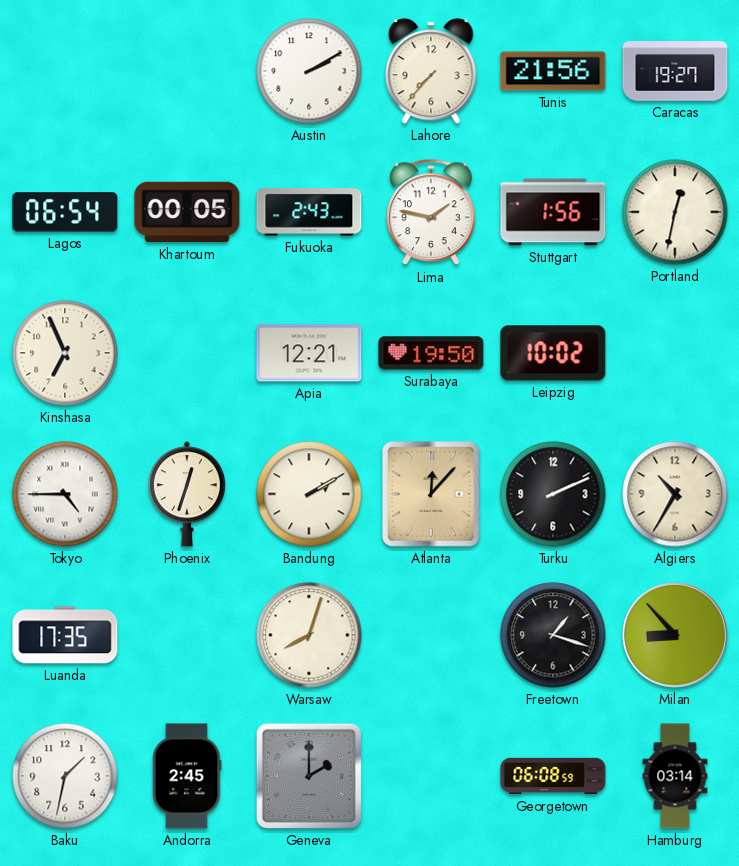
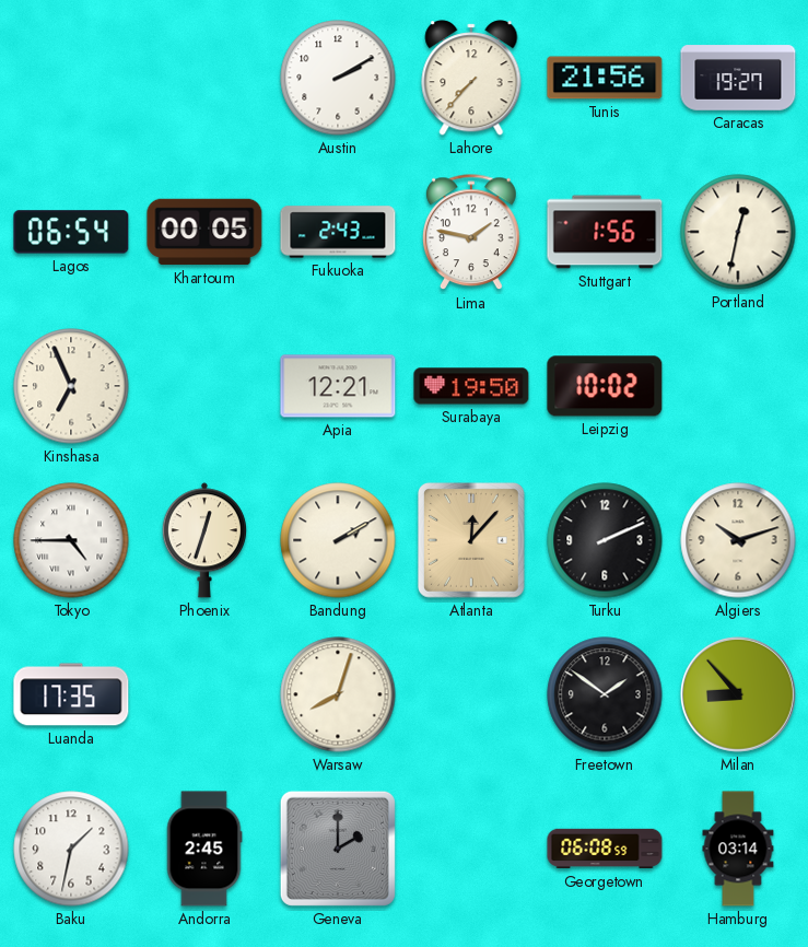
Algiers: 10:35 -> 10:12 (738, 540)
Freetown: 1:18 -> 1:51 (605, 694)
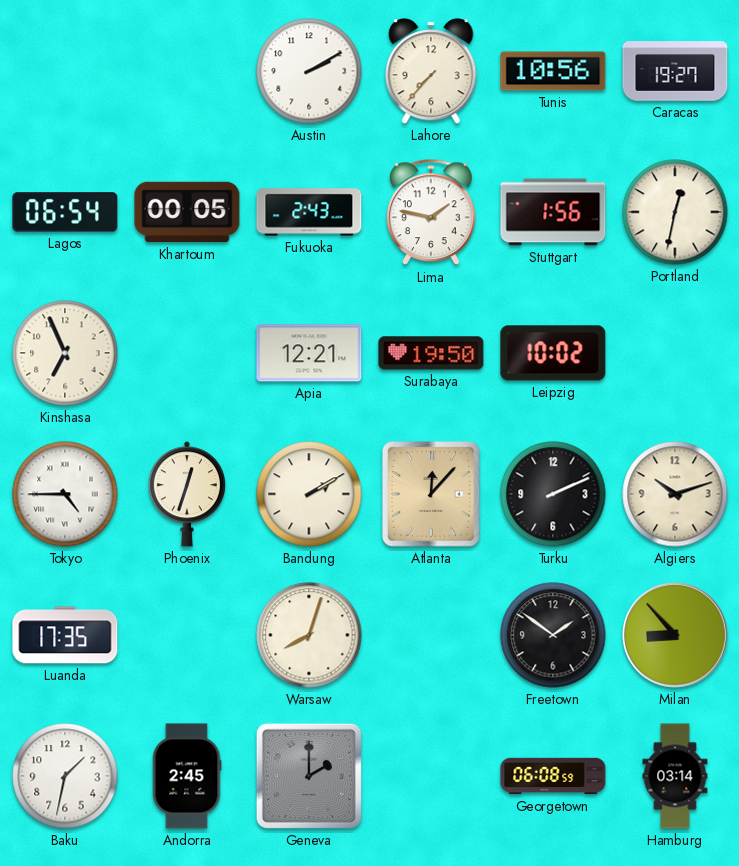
Tunis: 21:56 -> 10:56 (553, 71)
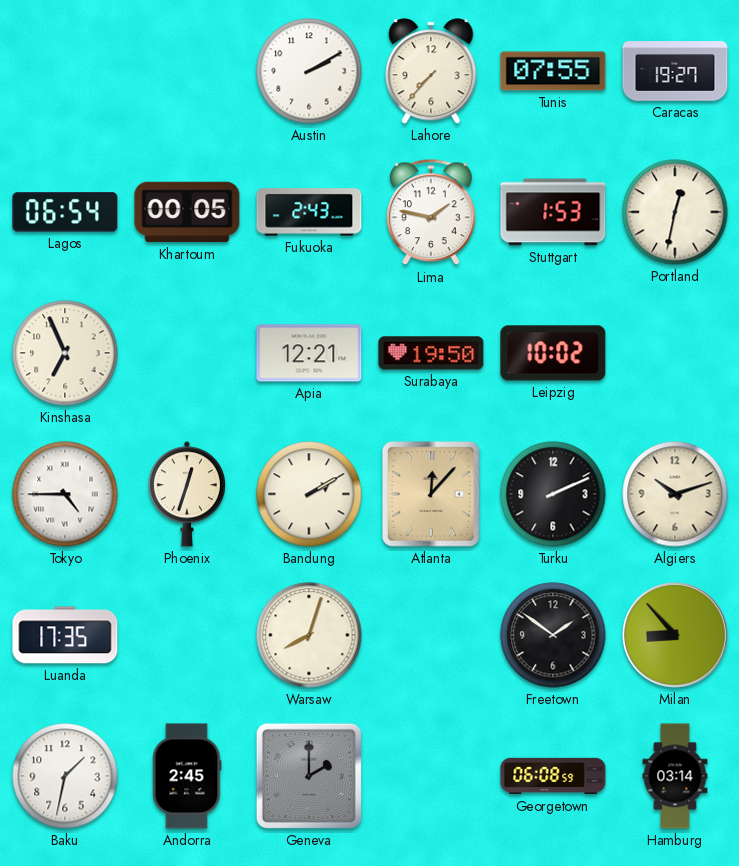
Tunis: 10:56 -> 07:55 (553, 71)
Stuttgart: 1:56 -> 1:53 (553, 212)
